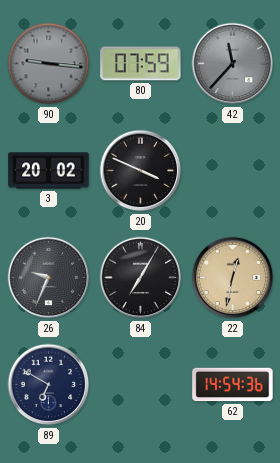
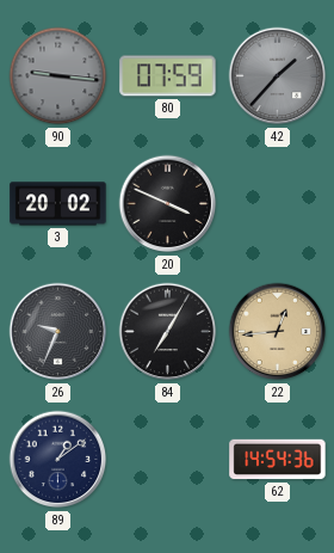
42: 11:37 -> 1:37 (278, 76)
22: 12:32 -> 12:44 (278, 332)
89: 6:50 -> 1:09 (58, 460)
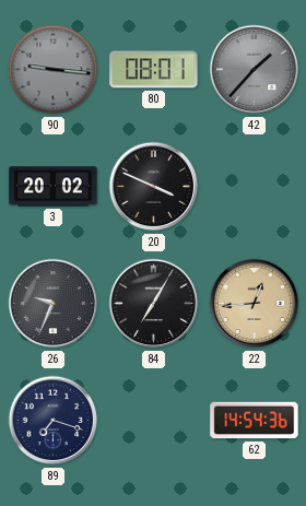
80: 07:59 -> 08:01 (154, 70)
89: 1:09 -> 7:18 (54, 421)
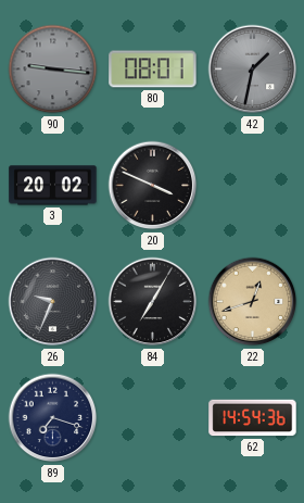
42: 1:37 -> 1:32 (253, 70)
22: 12:44 -> 12:42 (253, 302)
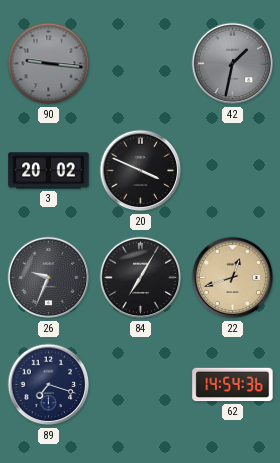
80: 08:01 -> none (153, 70)
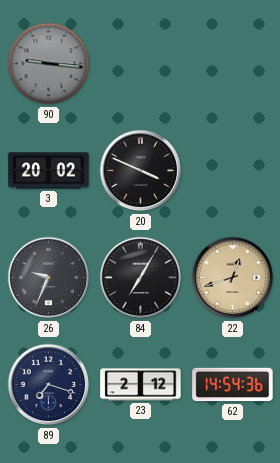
42: 1:32 -> none (233, 64)
23: none -> 2:12 (141, 385)
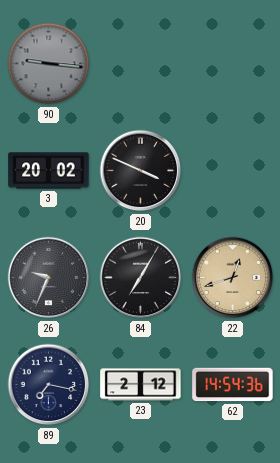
89: 7:18 -> 7:17 (49, 385)
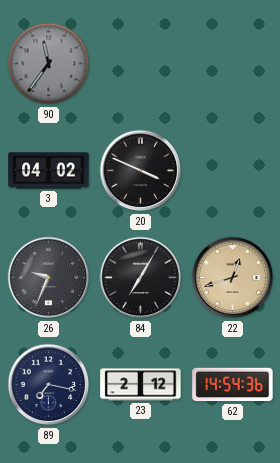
90: 9:16 -> 11:36 (49, 64)
3: 20:02 -> 04:02 (49, 171)
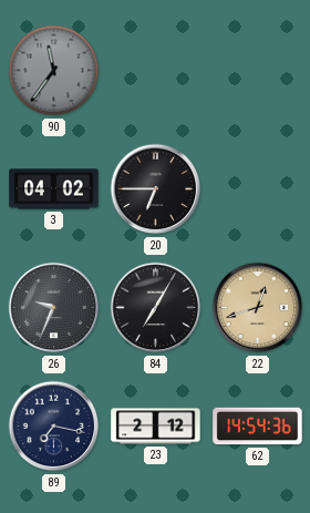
20: 3:49 -> 6:45 (156, 189)
